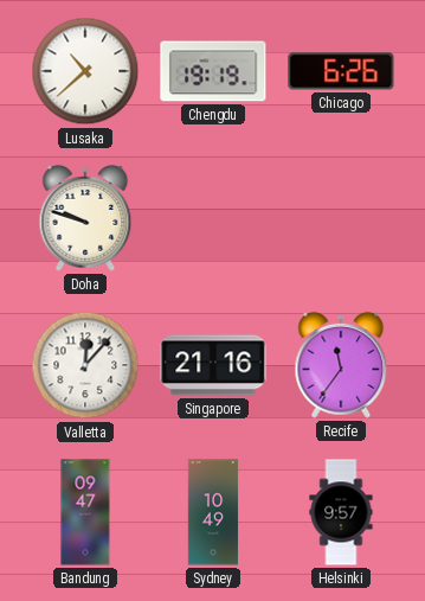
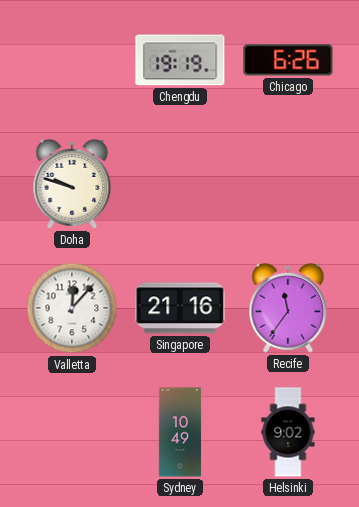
Lusaka: 10:38 -> none (85, 71)
Bandung: 09:47 -> none (85, 512)
Helsinki: 9:57 -> 9:02 (288, 432)
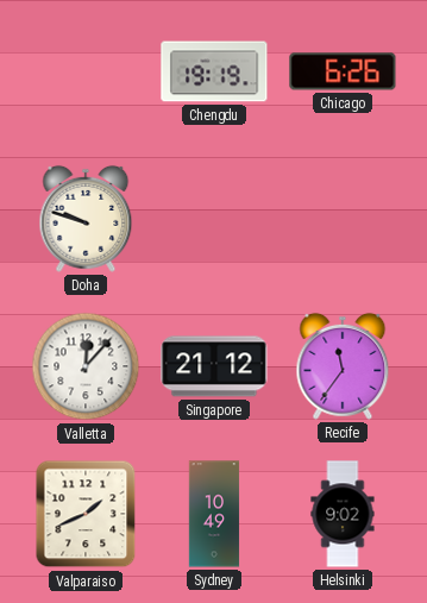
Singapore: 21:16 -> 21:12 (214, 366)
Valparaiso: none -> 1:41 (86, 514)
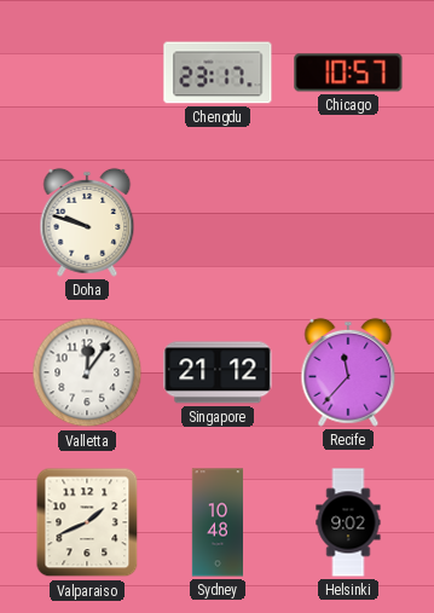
Chengdu: 19:19 -> 23:17 (218, 73)
Chicago: 6:26 -> 10:57 (348, 73)
Valletta: 12:07 -> 12:06 (87, 372)
Recife: 11:36 -> 11:37 (348, 372)
Sydney: 10:49 -> 10:48 (218, 522)
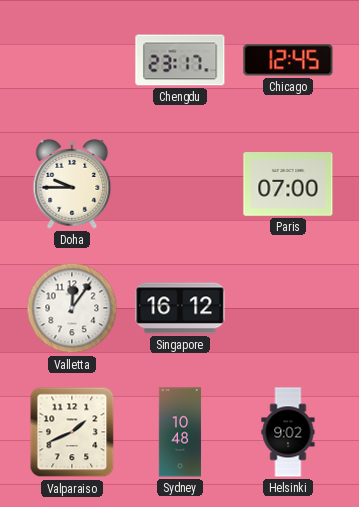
Chicago: 10:57 -> 12:45 (288, 60)
Doha: 9:48 -> 9:45 (72, 184)
Paris: none -> 07:00 (288, 184)
Singapore: 21:12 -> 16:12 (180, 308)
Recife: 11:37 -> none (348, 372)
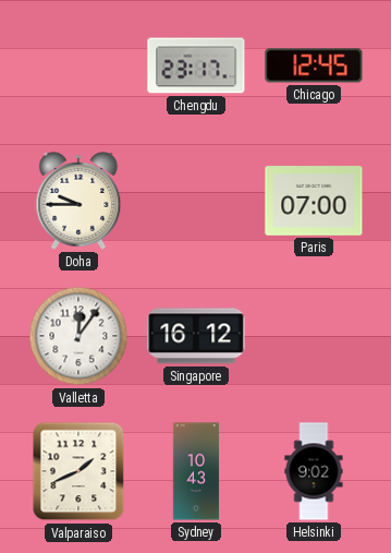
Sydney: 10:48 -> 10:43 (196, 471)
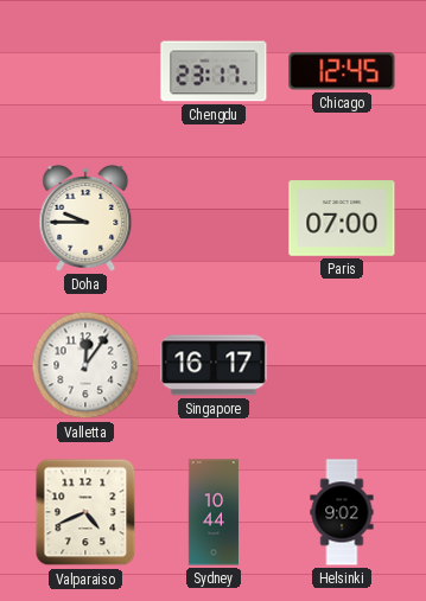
Singapore: 16:12 -> 16:17 (214, 365)
Valparaiso: 1:41 -> 4:41 (85, 512)
Sydney: 10:43 -> 10:44 (214, 512)
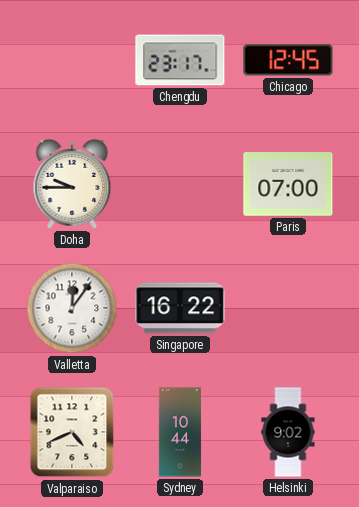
Singapore: 16:17 -> 16:22 (180, 308)
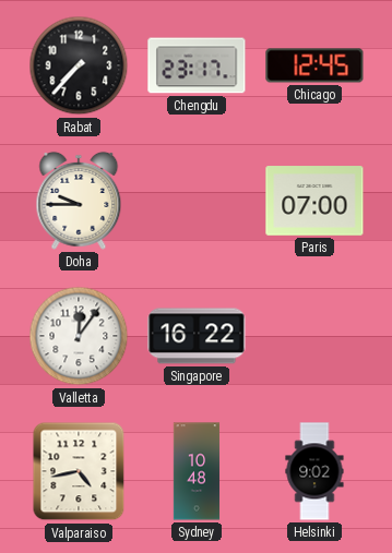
Rabat: none -> 7:37 (79, 65)
Valparaiso: 4:41 -> 4:43 (79, 471)
Sydney: 10:44 -> 10:48 (197, 471)
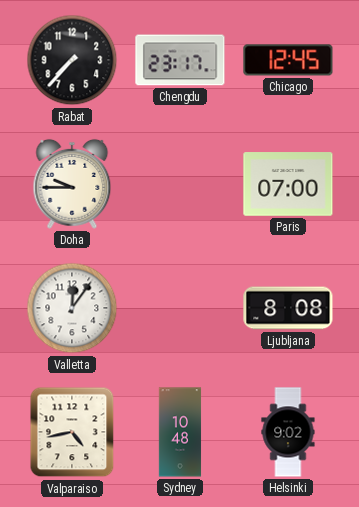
Singapore: 16:22 -> none (197, 336)
Ljubljana: none -> 8:08 (288, 308)
